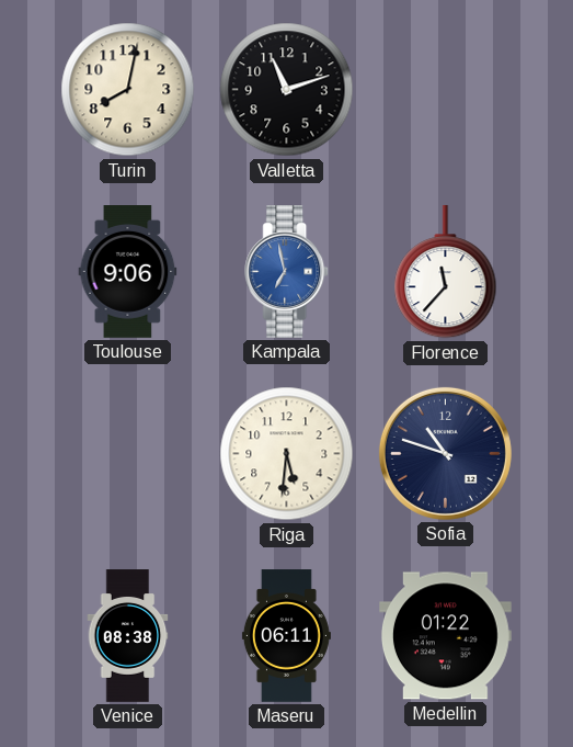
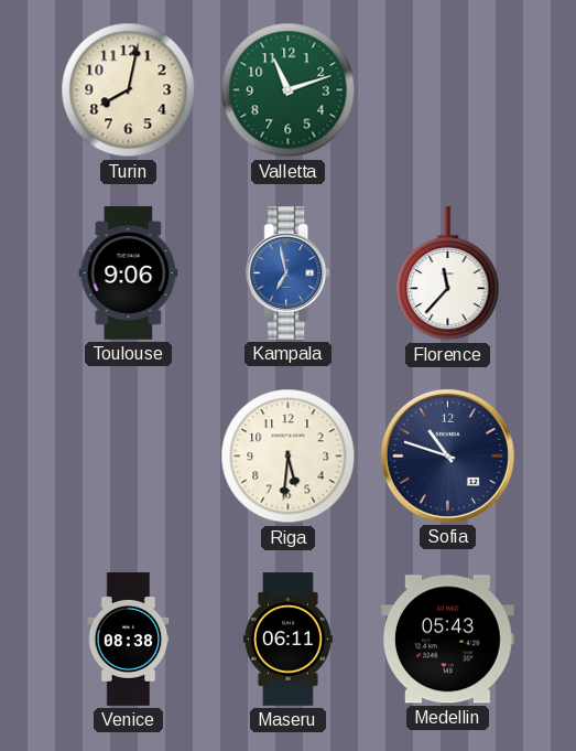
Valletta dial: black -> green (289, 90)
Medellin: 01:22 -> 05:43 (447, 640)
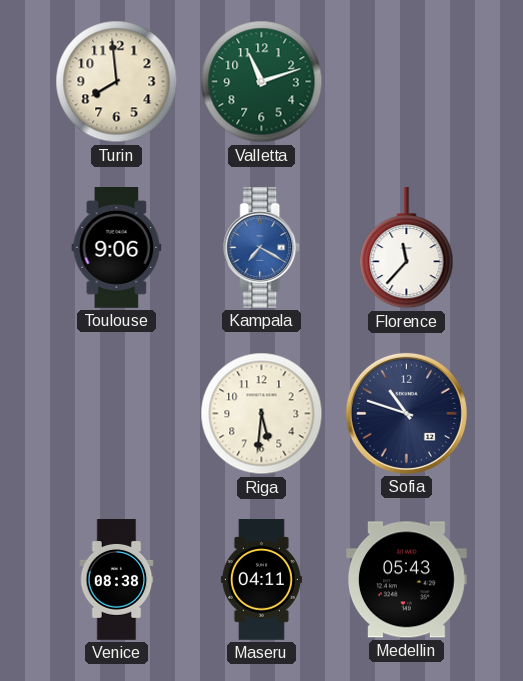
Turin: 8:02 -> 7:59 (117, 82)
Kampala: 6:58 -> 7:20 (262, 248)
Maseru: 06:11 -> 04:11 (261, 580)
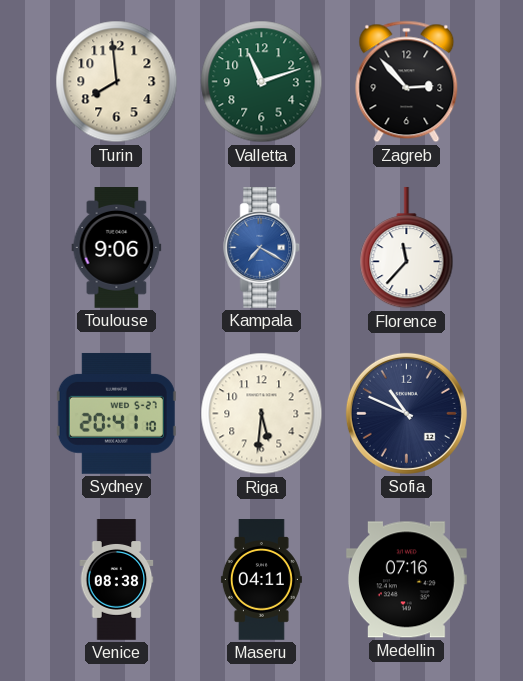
Zagreb: none -> 2:53 (407, 82)
Sydney: none -> 20:41 (116, 413)
Sofia: 10:48 -> 10:49 (406, 413)
Medellin: 05:43 -> 07:16 (406, 580)
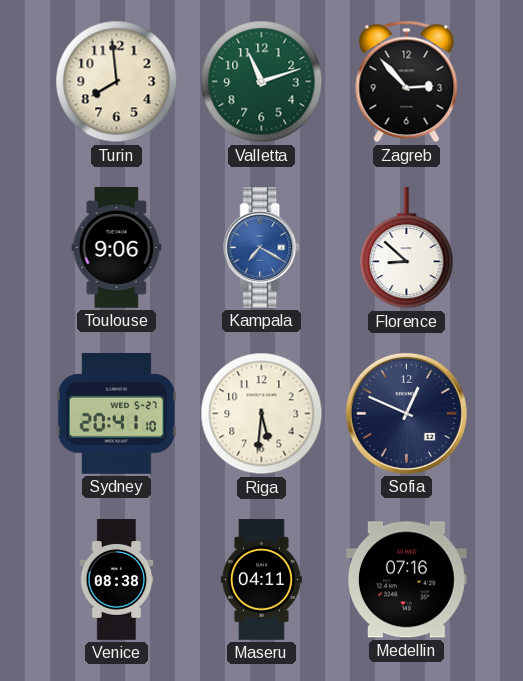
Florence: 11:37 -> 8:52 (407, 248)
Sofia: 10:49 -> 12:49 (406, 413)
